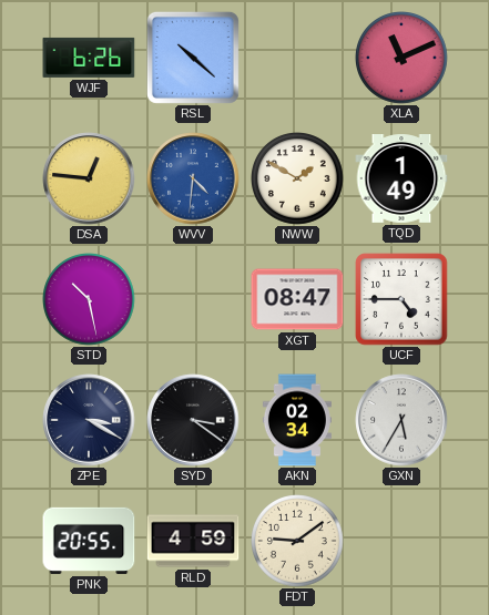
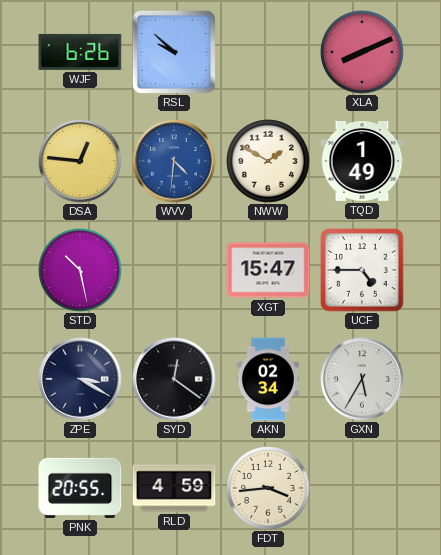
RSL: 10:22 -> 9:52 (174, 52)
XLA: 11:11 -> 8:11 (363, 53)
XGT: 08:47 -> 15:47 (268, 270)
SYD: 3:21 -> 12:21 (174, 379)
FDT: 9:09 -> 3:44 (269, 489)
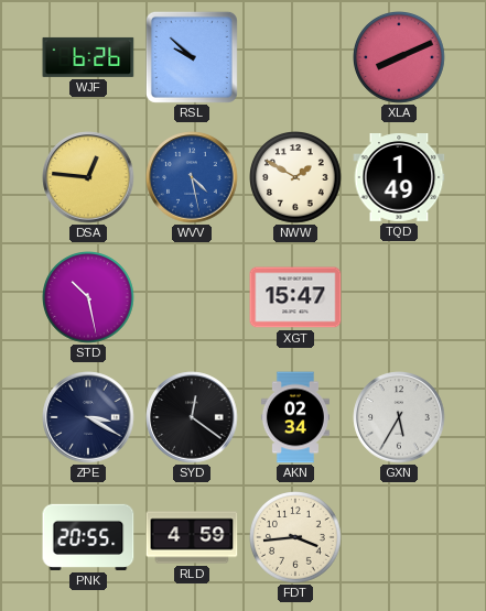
WVV: 4:31 -> 4:28 (192, 177)
UCF: 4:45 -> none (362, 270)
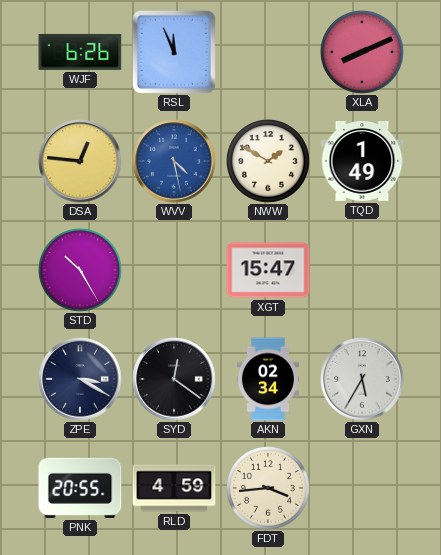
RSL: 9:52 -> 11:56 (174, 52)
STD: 10:28 -> 10:25 (81, 271)
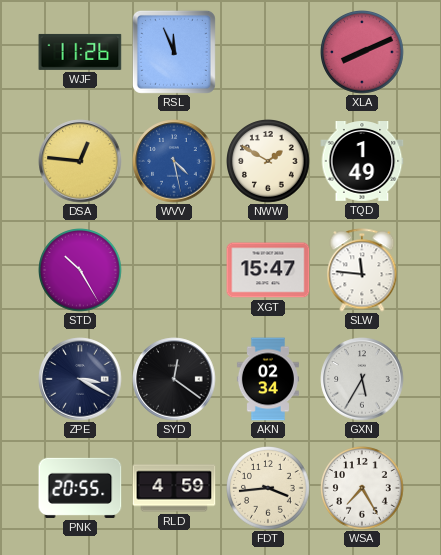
WJF: 6:26 -> 11:26 (80, 52)
SLW: none -> 11:46 (362, 270)
WSA: none -> 7:25 (363, 489)
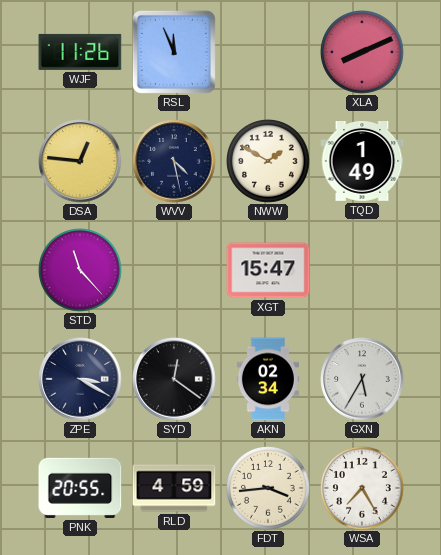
WVV dial: blue -> navy (174, 161)
STD: 10:25 -> 11:23 (81, 271)
SLW: 11:46 -> none (362, 270)
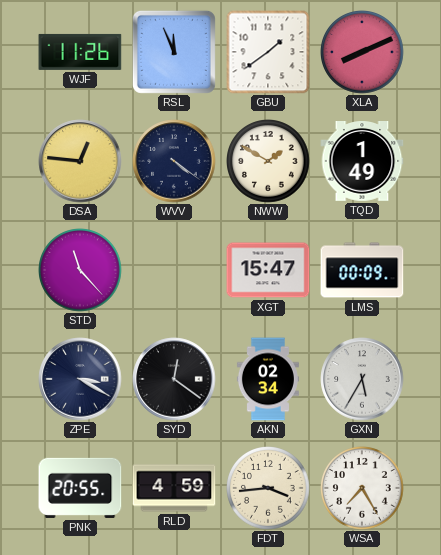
GBU: none -> 1:39 (268, 52)
WVV: 4:28 -> 4:21 (174, 161)
LMS: none -> 00:09 (362, 270)
